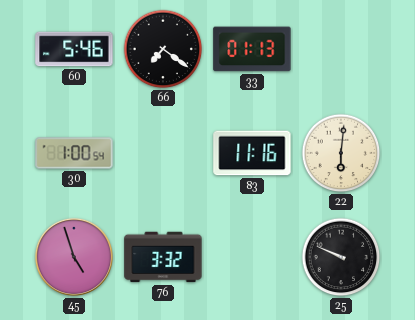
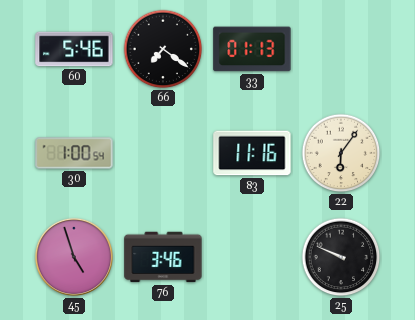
22: 6:01 -> 6:06 (341, 153)
76: 3:32 -> 3:46 (163, 257)
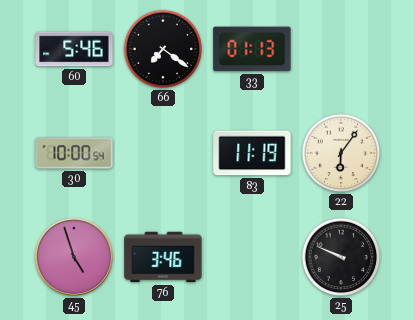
30: 1:00 -> 10:00 (74, 153)
83: 11:16 -> 11:19 (252, 153)
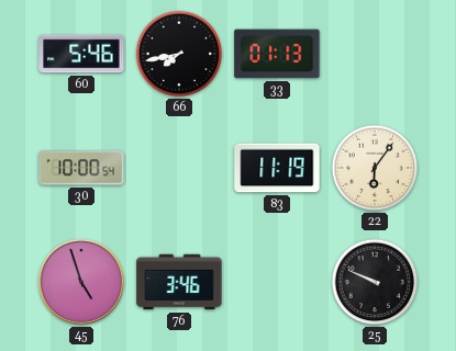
66: 7:21 -> 7:43 (179, 54)
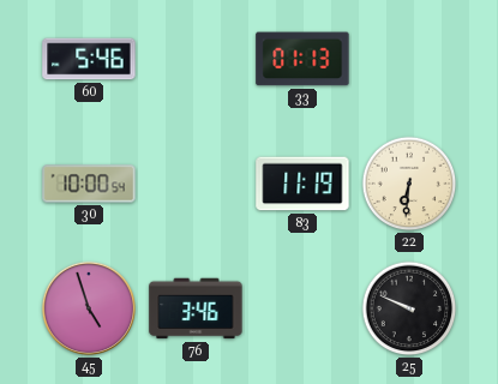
66: 7:43 -> none (179, 54)
22: 6:06 -> 6:31 (409, 184)
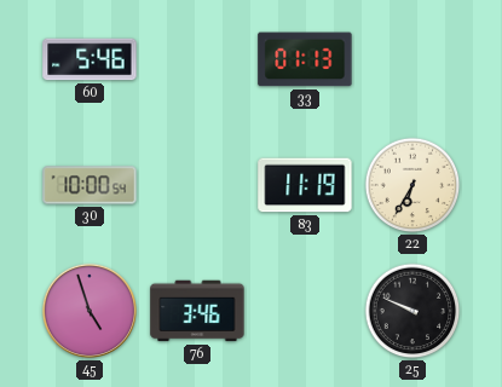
22: 6:31 -> 6:35 (412, 185)
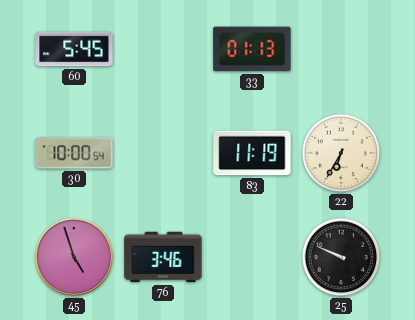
60: 5:46 -> 5:45 (74, 49)
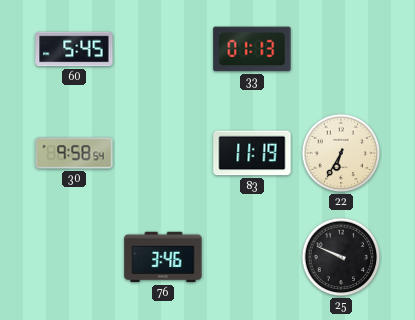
30: 10:00 -> 9:58 (74, 153)
45: 4:57 -> none (74, 257)
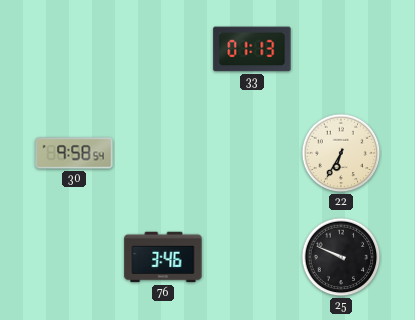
60: 5:45 -> none (74, 49)
83: 11:19 -> none (252, 153)
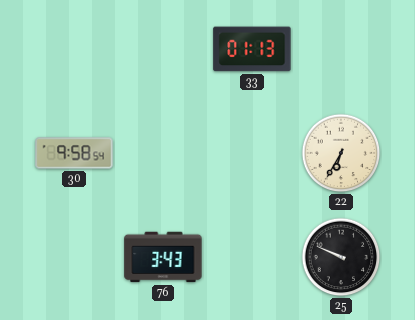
76: 3:46 -> 3:43 (163, 257)
